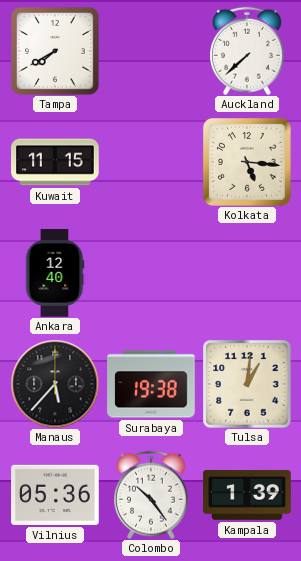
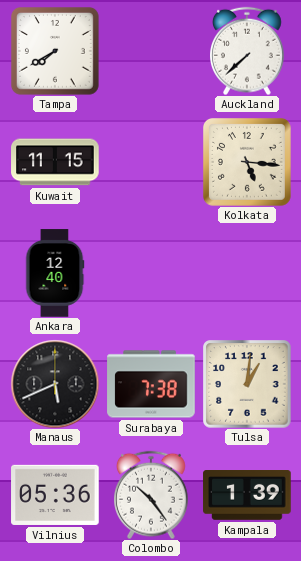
Manaus: 5:37 -> 5:41 (55, 384)
Surabaya: 19:38 -> 7:38 (151, 384)
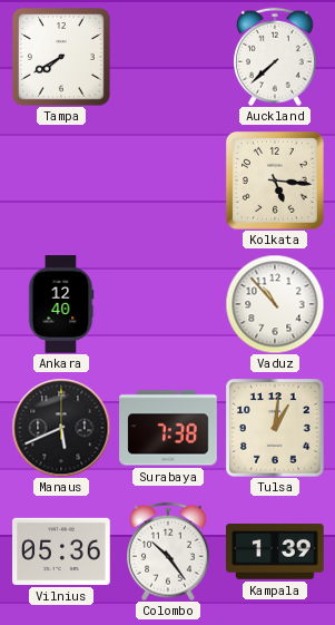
Kuwait: 11:15 -> none (55, 162)
Vaduz: none -> 10:53 (275, 304)
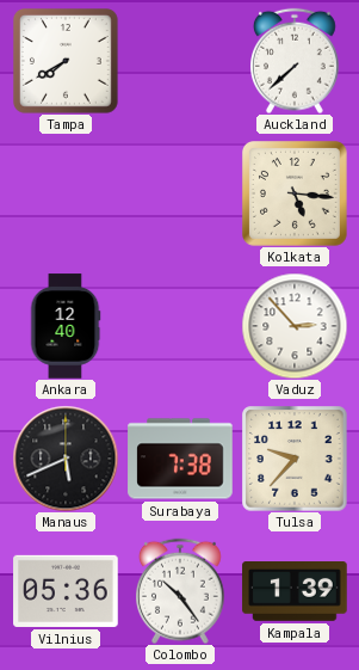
Vaduz: 10:53 -> 2:53 (295, 326)
Tulsa: 1:01 -> 9:37 (295, 459)
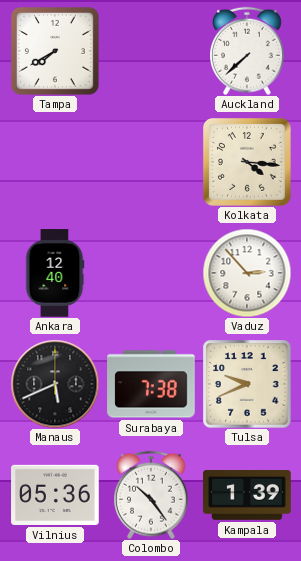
Kolkata: 5:16 -> 4:16 (248, 163)
Tulsa: 9:37 -> 9:41 (247, 384)
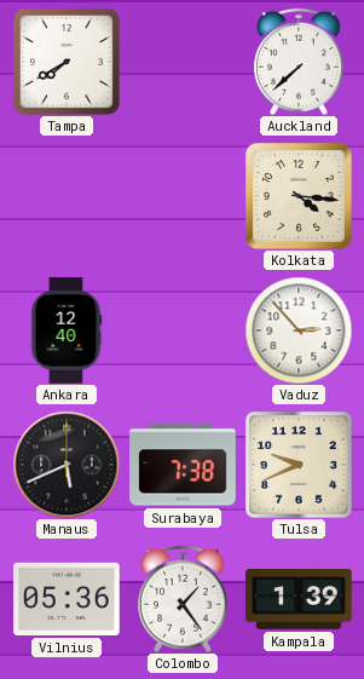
Colombo: 10:24 -> 1:24 (184, 599)
